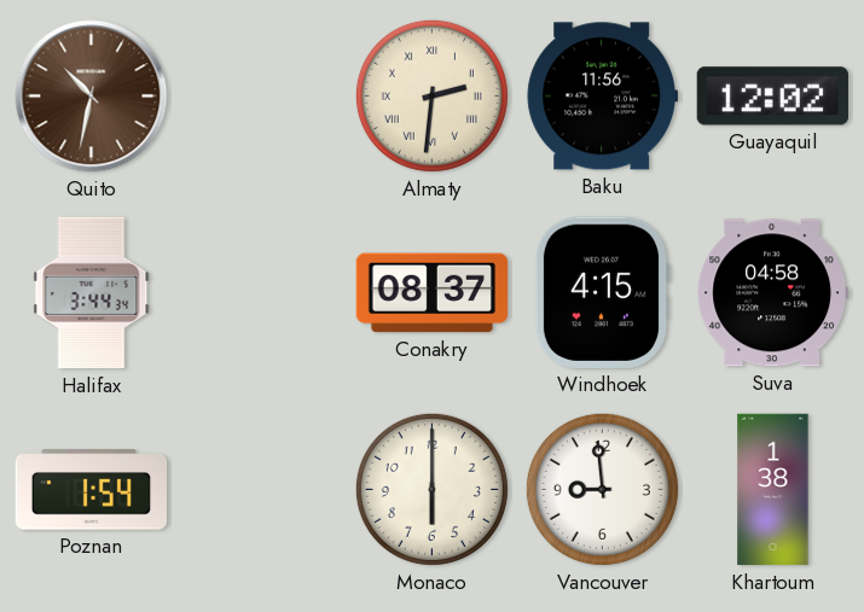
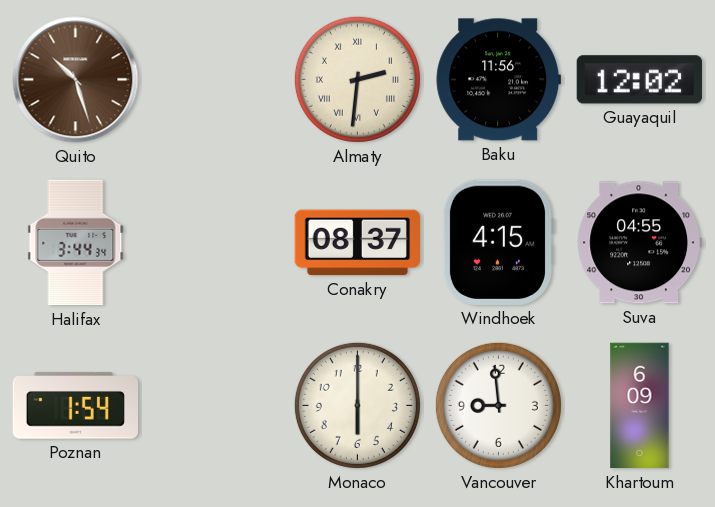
Quito: 10:32 -> 10:27 (76, 80)
Suva: 04:58 -> 04:55 (639, 243)
Khartoum: 1:38 -> 6:09 (640, 406)
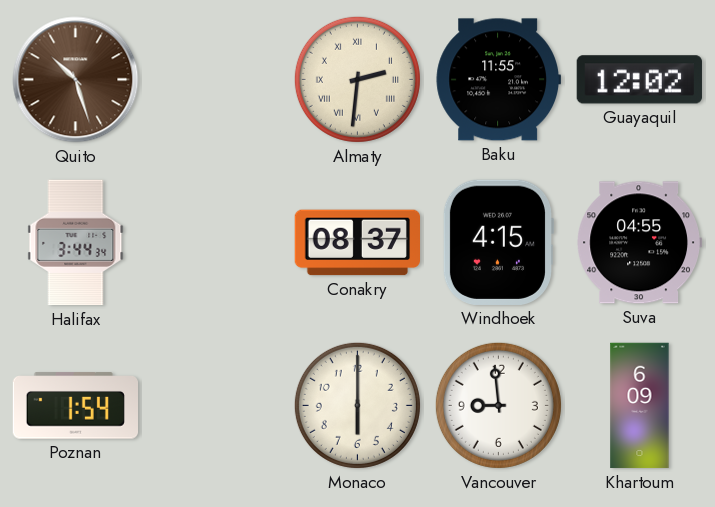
Baku: 11:56 -> 11:55 (498, 80)
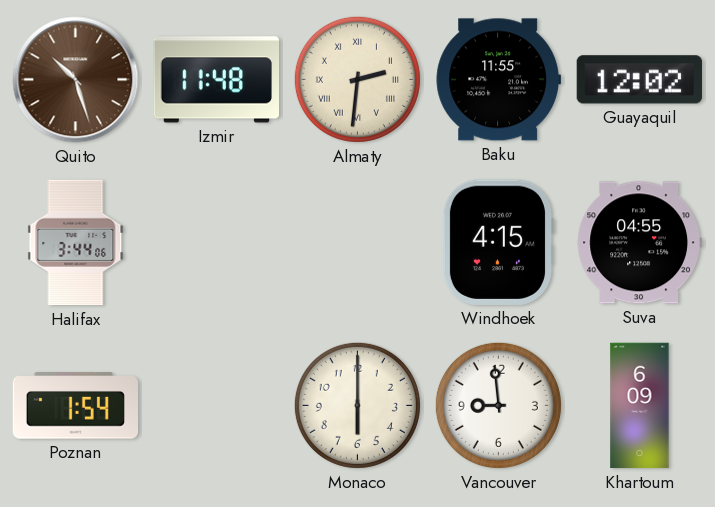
Izmir: none -> 11:48 (216, 80)
Halifax: 3:44:34 -> 3:44:06 (76, 243)
Conakry: 08:37 -> none (358, 243)
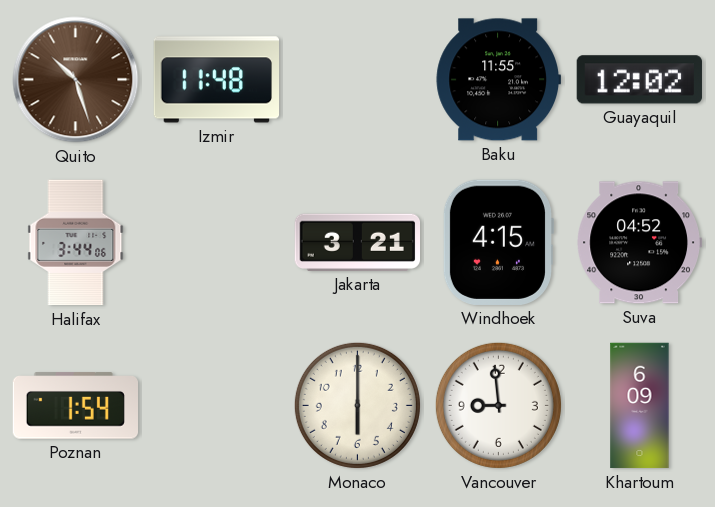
Almaty: 2:31 -> none (357, 79)
Jakarta: none -> 3:21 (357, 242)
Suva: 04:55 -> 04:52 (639, 243)
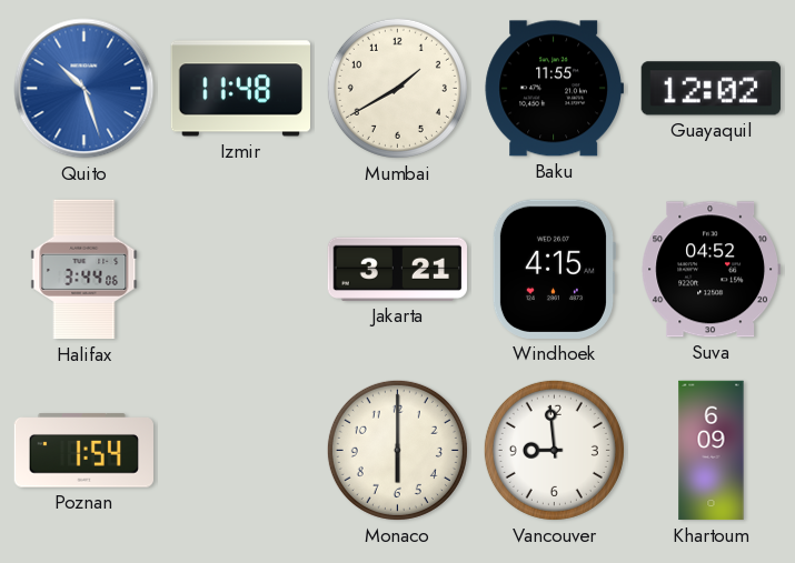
Quito dial: brown -> blue (85, 89)
Mumbai: none -> 1:40 (397, 88)
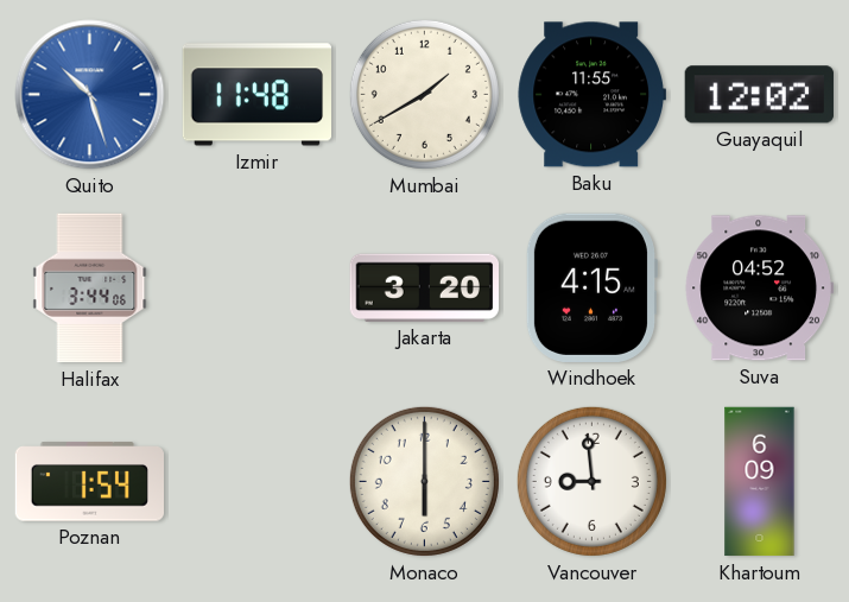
Jakarta: 3:21 -> 3:20 (424, 287)
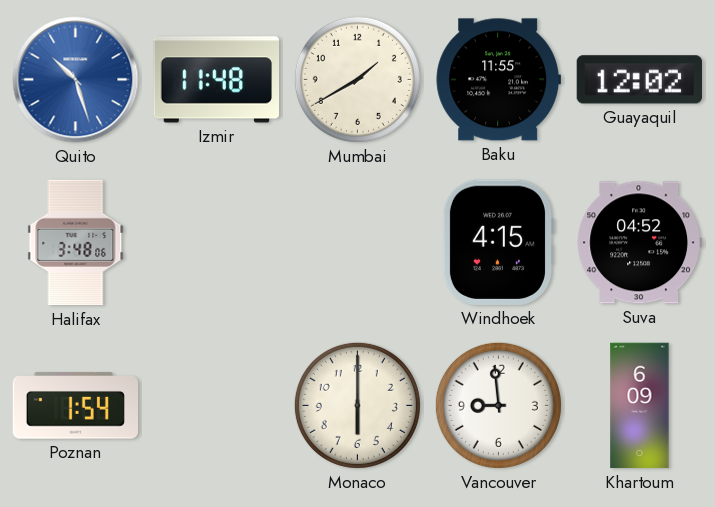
Halifax: 3:44 -> 3:48 (76, 243)
Jakarta: 3:20 -> none (424, 287)
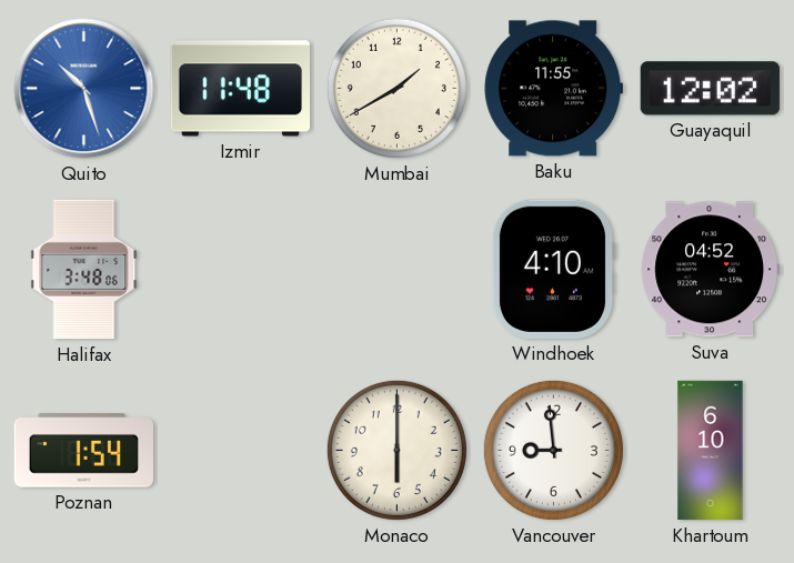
Windhoek: 4:15 -> 4:10 (553, 269)
Khartoum: 6:09 -> 6:10 (711, 451)
